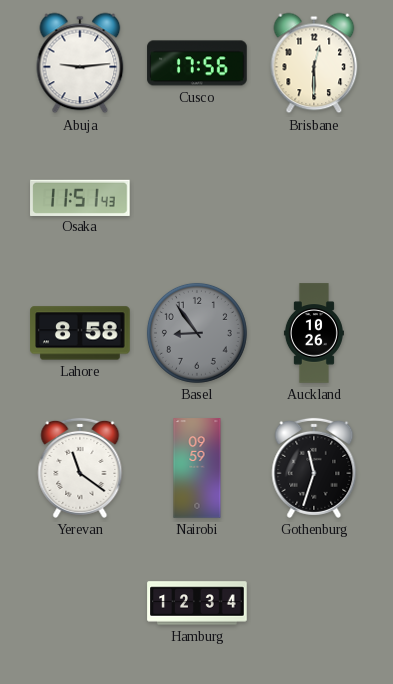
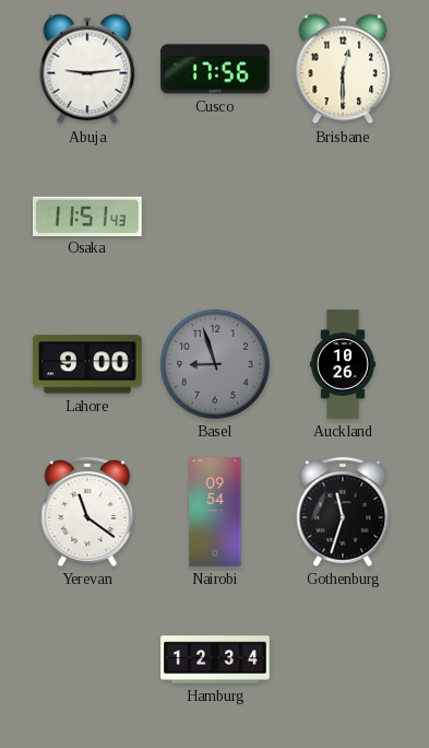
Lahore: 8:58 -> 9:00 (87, 364)
Basel: 8:54 -> 8:57 (215, 364)
Nairobi: 09:59 -> 09:54 (215, 512)
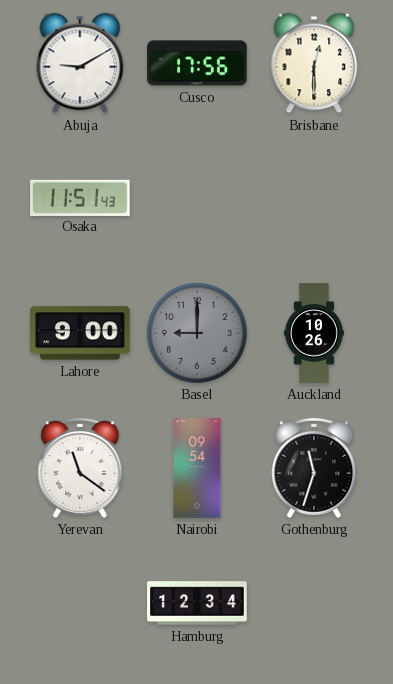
Abuja: 9:14 -> 9:10 (80, 63)
Basel: 8:57 -> 9:00 (197, 333)
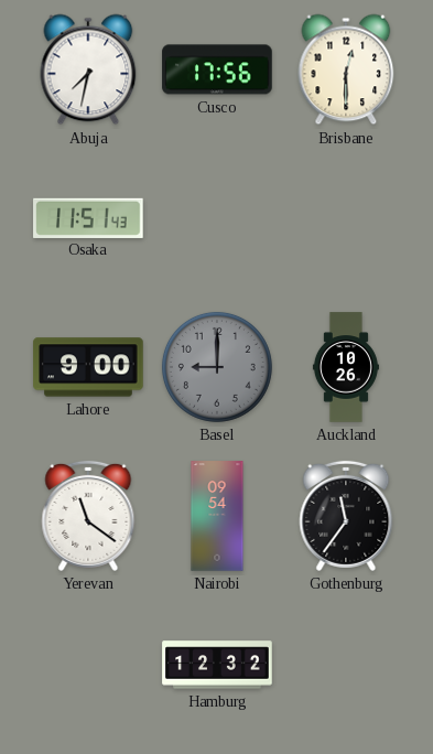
Abuja: 9:10 -> 7:32 (88, 69)
Gothenburg: 11:33 -> 11:36 (346, 516)
Hamburg: 12:34 -> 12:32 (217, 665)
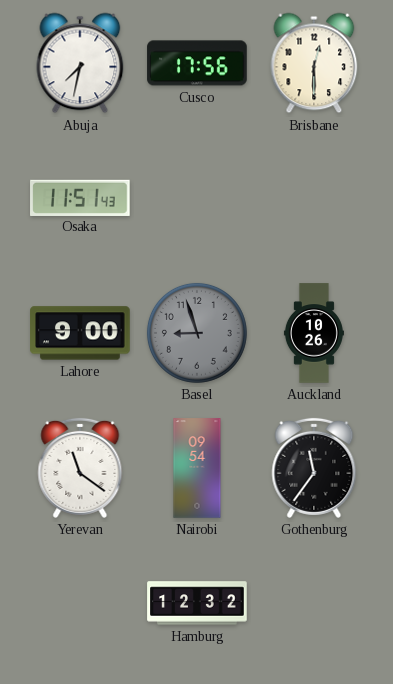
Basel: 9:00 -> 8:57 (197, 333)
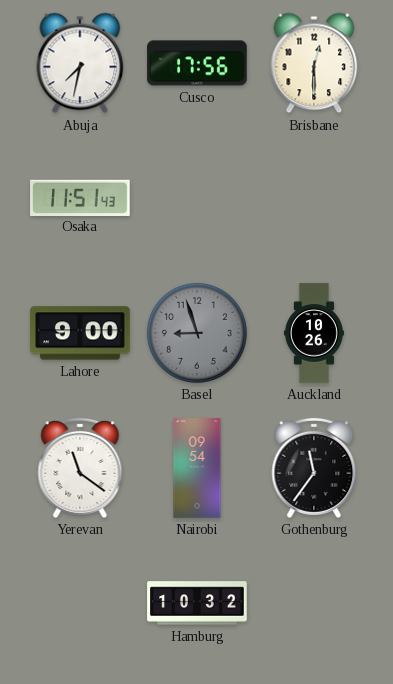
Hamburg: 12:32 -> 10:32 (197, 603)
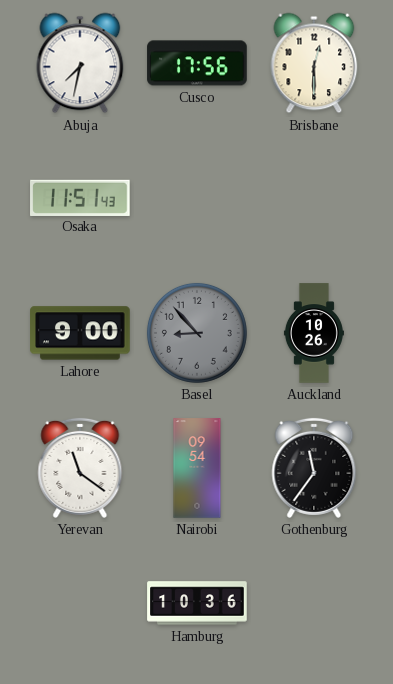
Basel: 8:57 -> 8:53 (197, 333)
Hamburg: 10:32 -> 10:36 (197, 603)
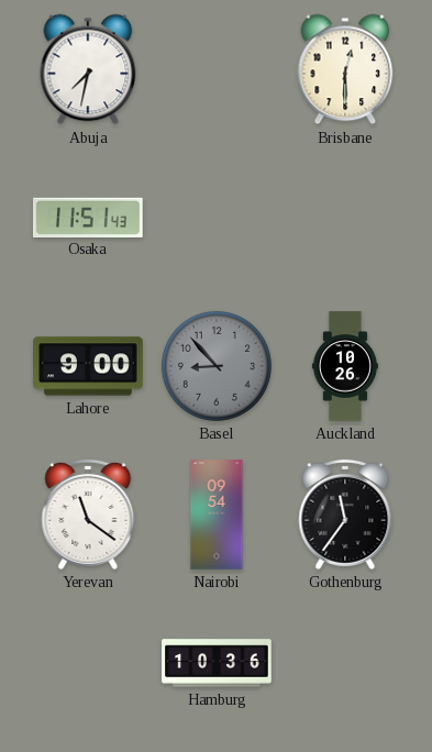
Cusco: 17:56 -> none (197, 63)
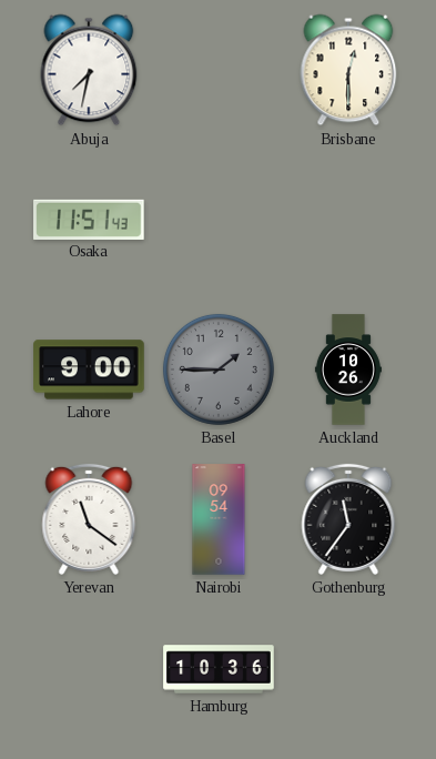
Basel: 8:53 -> 1:45 (219, 370)
